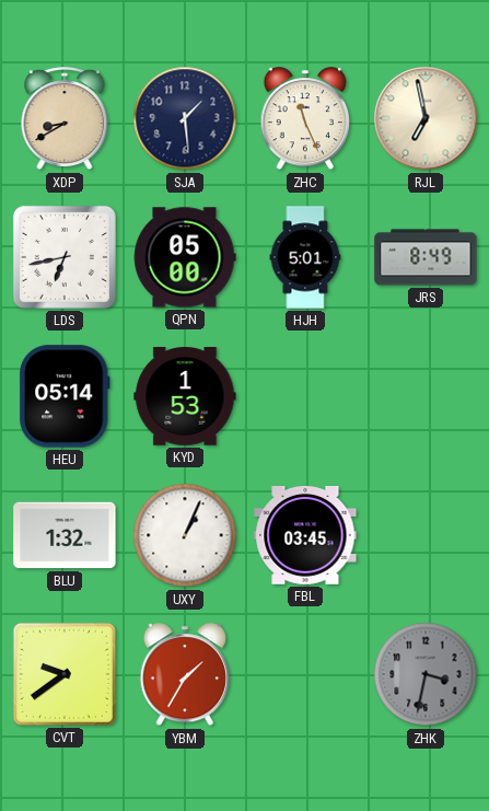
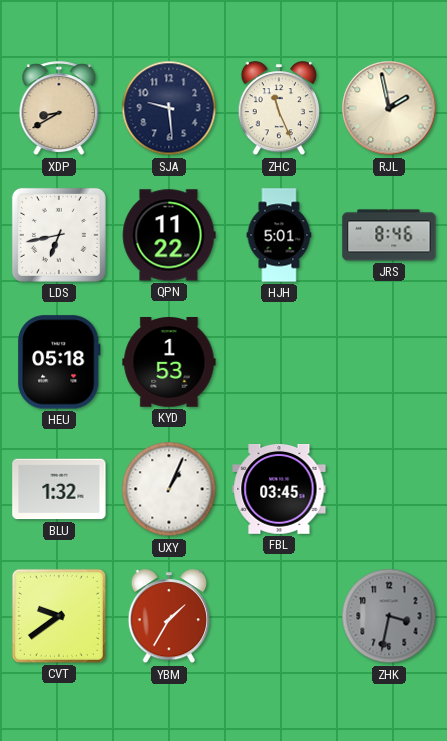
SJA: 1:29 -> 9:29 (169, 108)
RJL: 6:58 -> 1:58 (389, 108)
QPN: 05:00 -> 11:22 (169, 235)
JRS: 8:49 -> 8:46 (389, 235)
HEU: 05:14 -> 05:18 (60, 362)
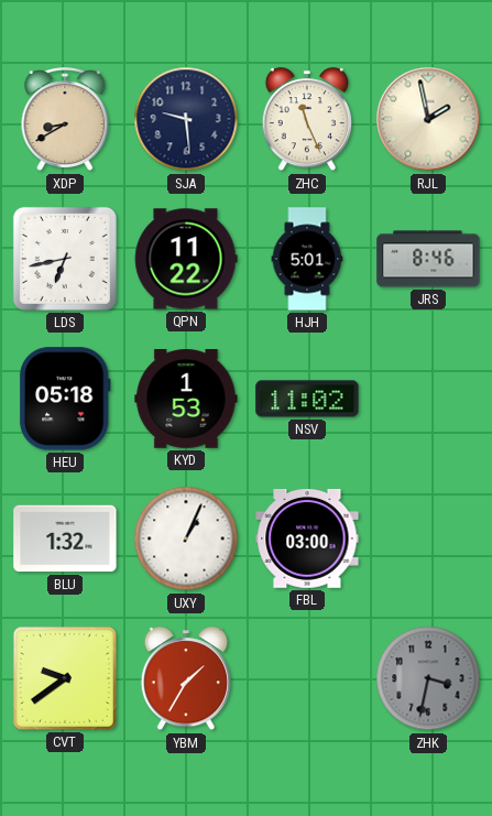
NSV: none -> 11:02 (307, 399)
FBL: 03:45 -> 03:00 (307, 540)
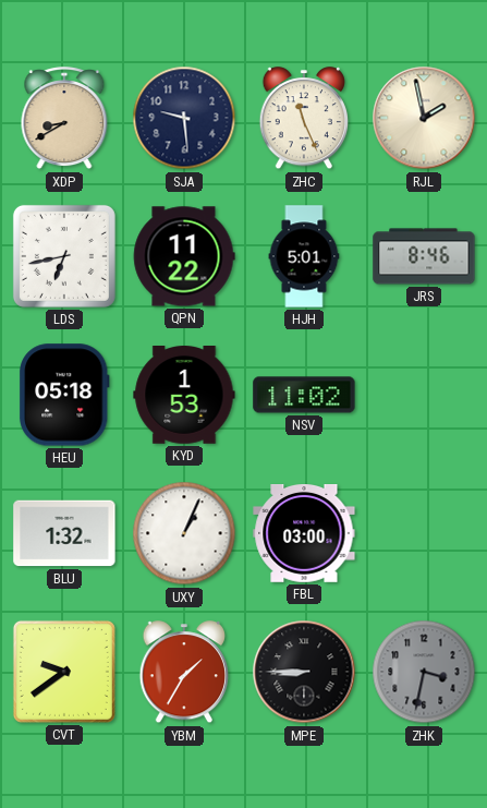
MPE: none -> 8:45 (304, 672)
